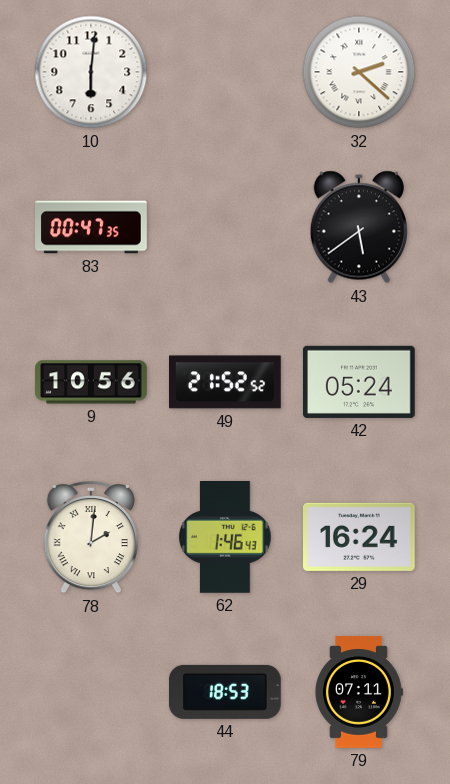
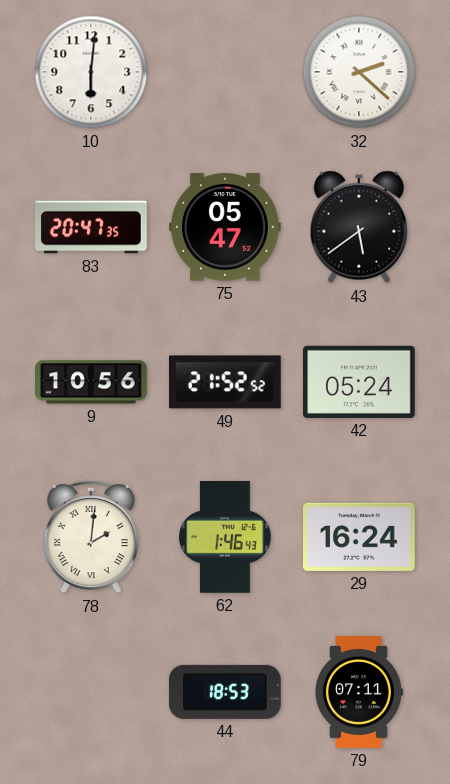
83: 00:47 -> 20:47 (91, 227)
75: none -> 05:47 (226, 227)
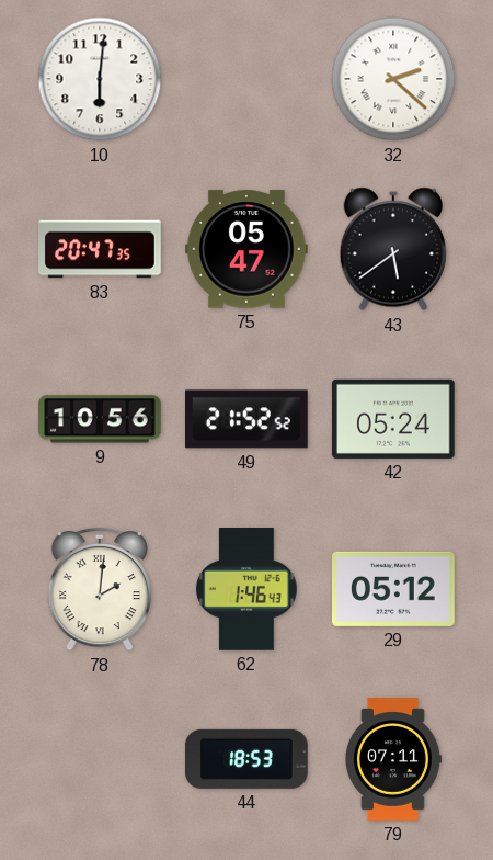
29: 16:24 -> 05:12 (394, 589)
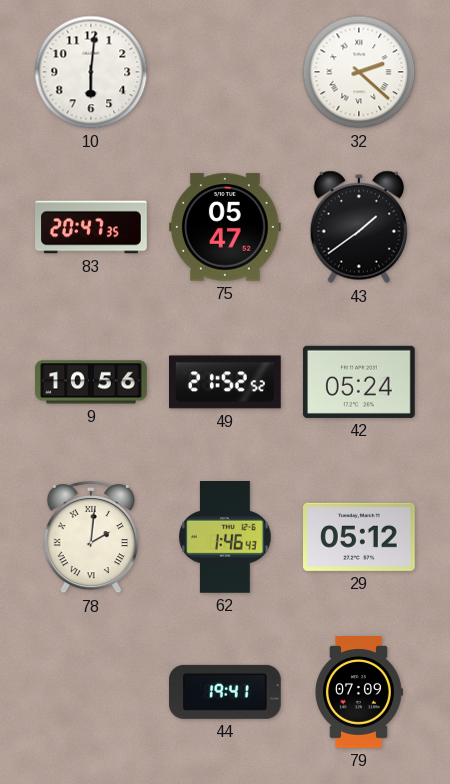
43: 5:39 -> 1:39 (359, 227)
44: 18:53 -> 19:41 (225, 692)
79: 07:11 -> 07:09 (358, 692)
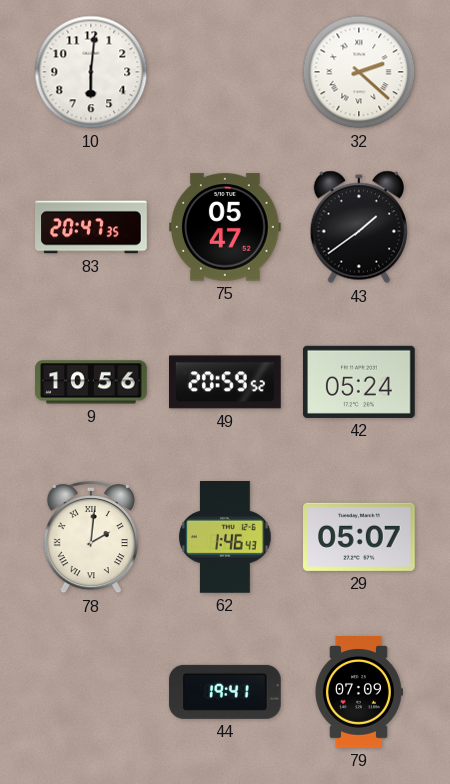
49: 21:52 -> 20:59 (226, 382)
29: 05:12 -> 05:07 (360, 537)
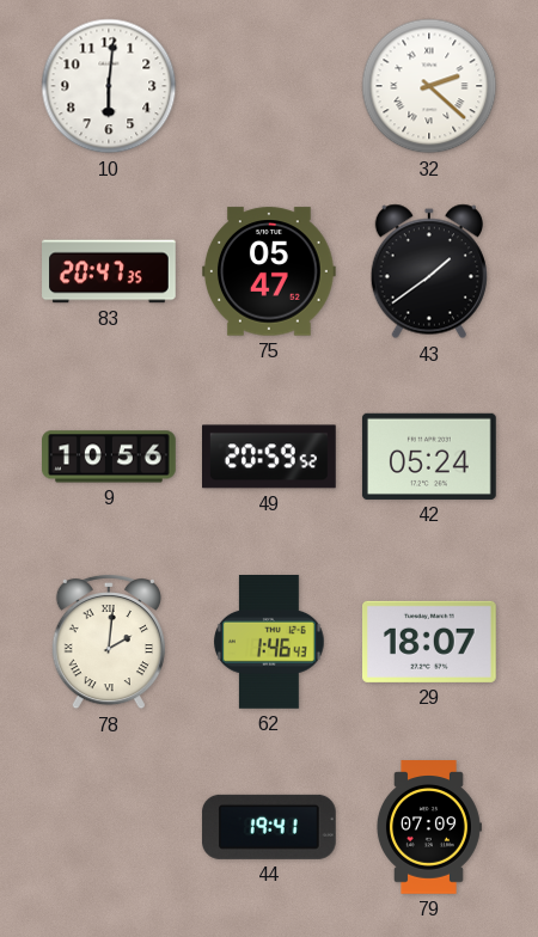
29: 05:07 -> 18:07 (430, 642)
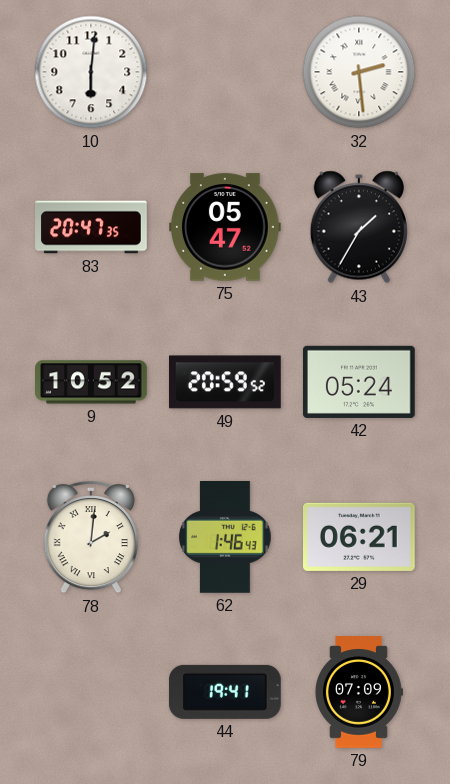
32: 2:22 -> 2:29 (359, 72)
43: 1:39 -> 1:35 (359, 227)
9: 10:56 -> 10:52 (92, 382)
29: 18:07 -> 06:21 (360, 537)
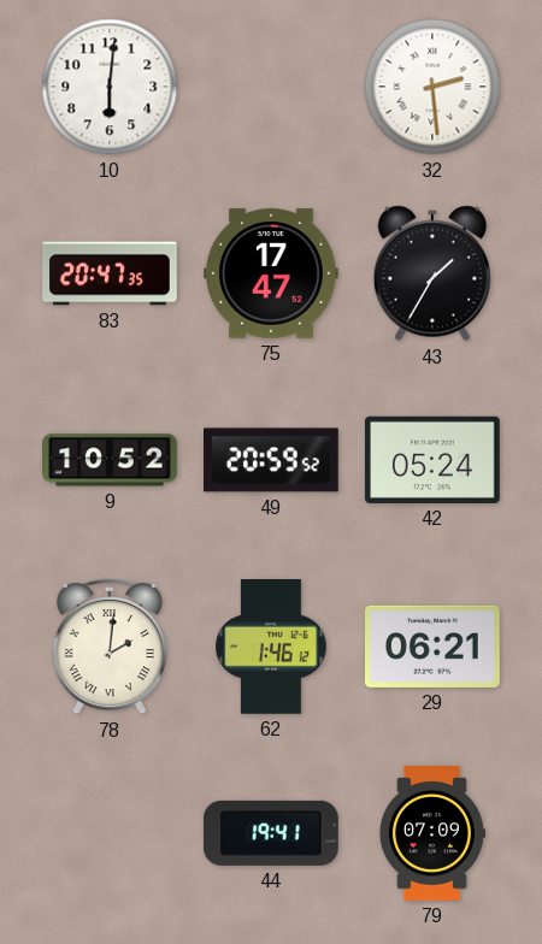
75: 05:47 -> 17:47 (272, 273)
62: 1:46:43 -> 1:46:12 (272, 648)
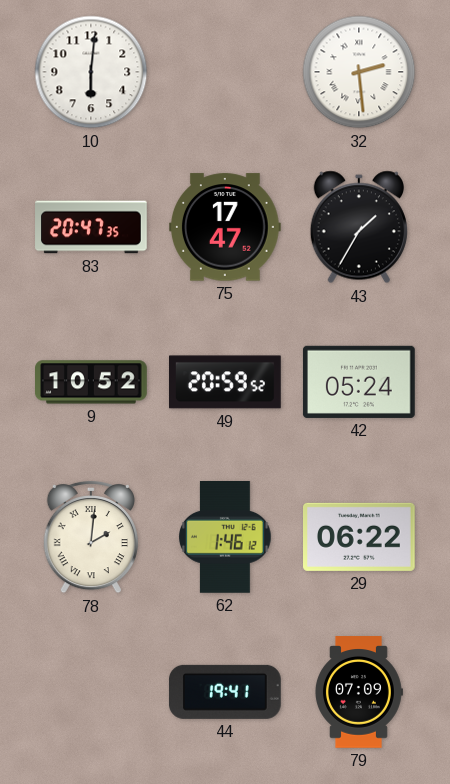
29: 06:21 -> 06:22 (360, 537)
